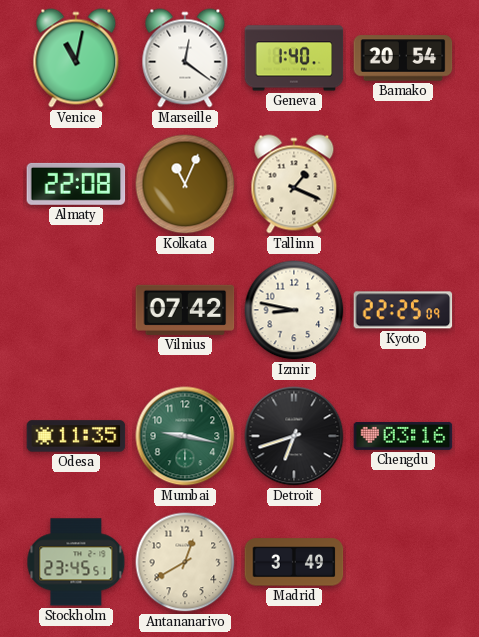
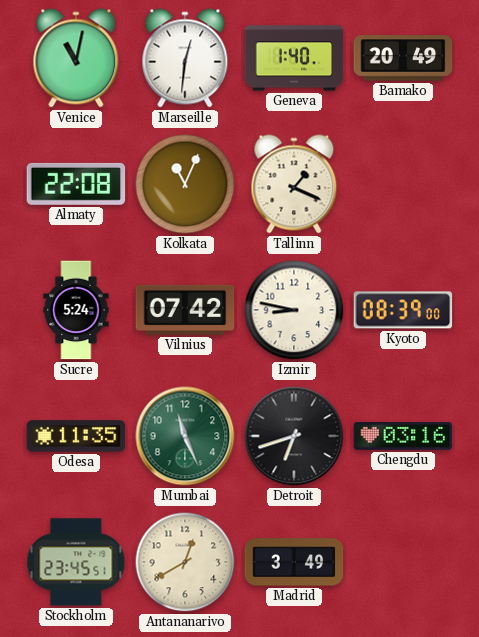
Marseille: 12:21 -> 12:31 (185, 58)
Bamako: 20:54 -> 20:49 (403, 58)
Sucre: none -> 5:24 (76, 310)
Kyoto: 22:25 -> 08:39 (403, 310)
Mumbai: 9:17 -> 11:26 (185, 436)
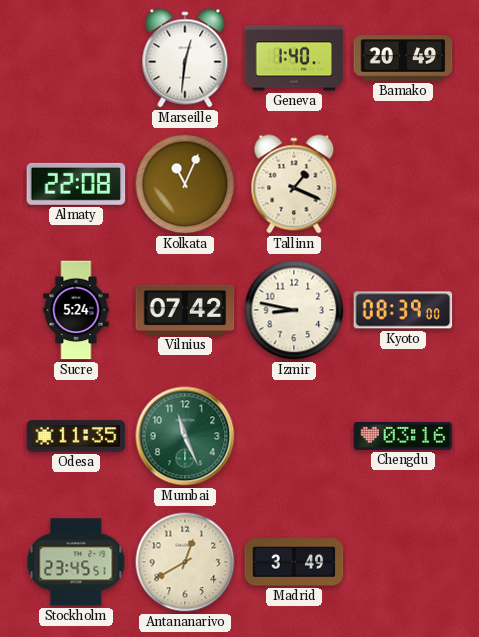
Venice: 11:02 -> none (76, 58)
Detroit: 6:42 -> none (294, 436)
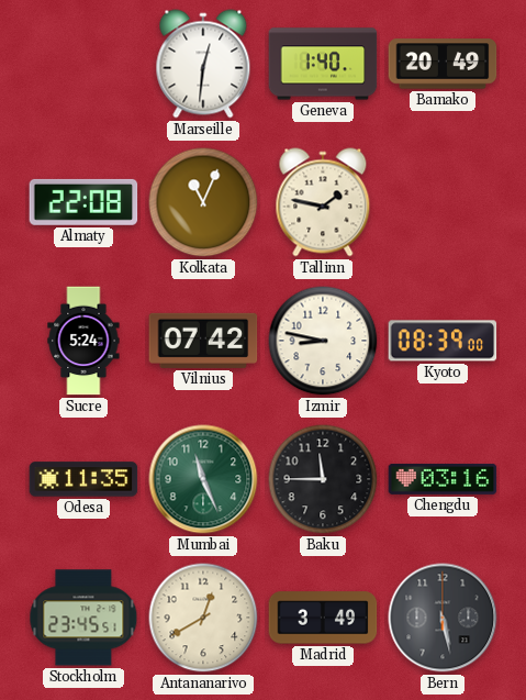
Tallinn: 1:19 -> 1:47 (323, 202)
Baku: none -> 11:45 (323, 479)
Bern: none -> 5:28 (443, 618)
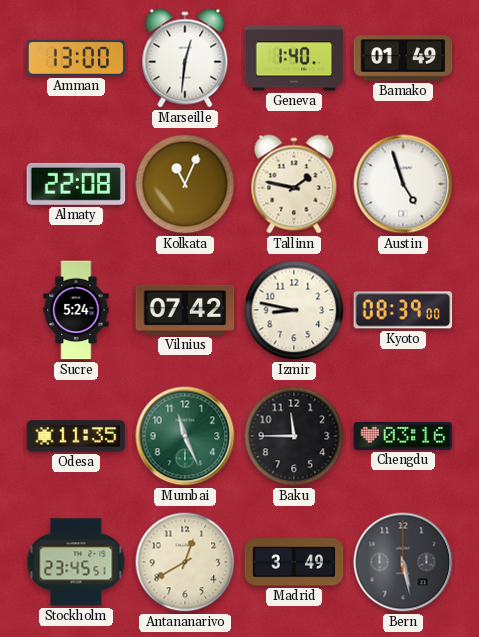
Amman: none -> 13:00 (76, 58)
Bamako: 20:49 -> 01:49 (403, 58)
Austin: none -> 4:57 (403, 184)
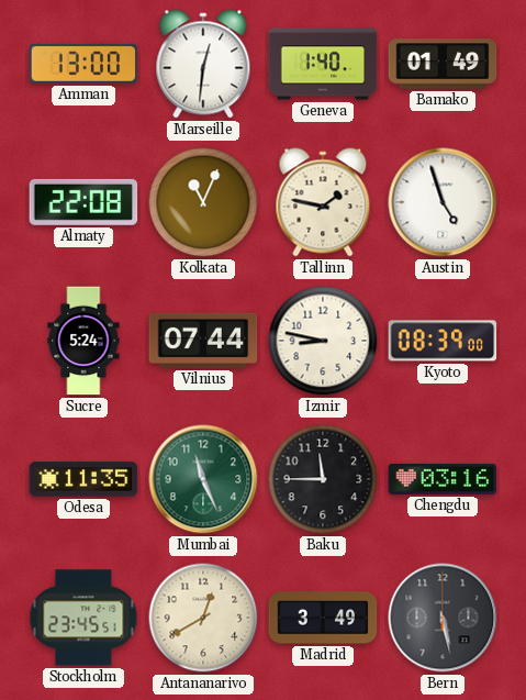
Vilnius: 07:42 -> 07:44 (203, 341)
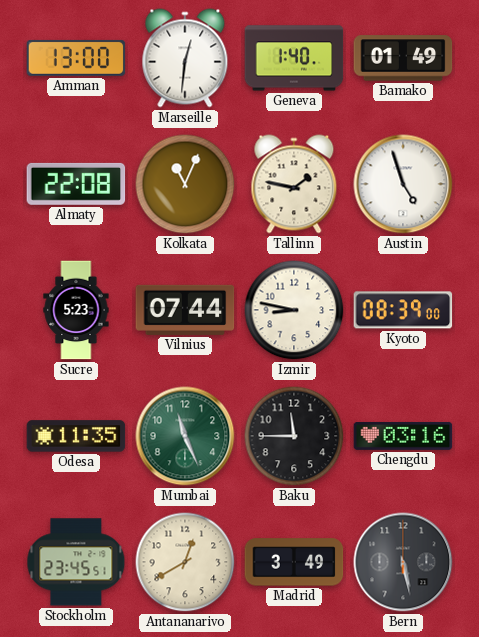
Sucre: 5:24 -> 5:23 (76, 310)
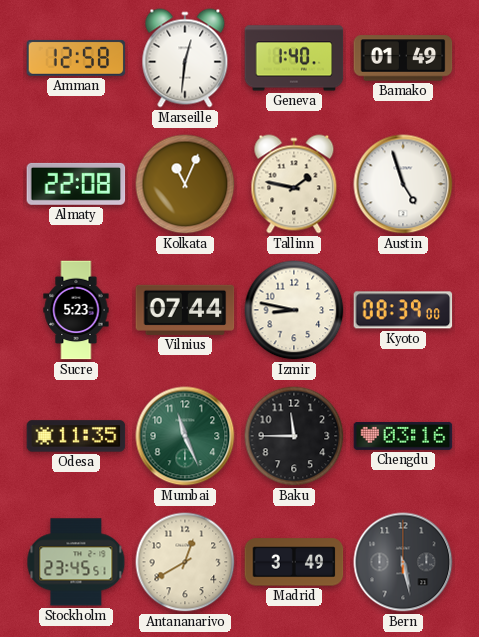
Amman: 13:00 -> 12:58 (76, 58)
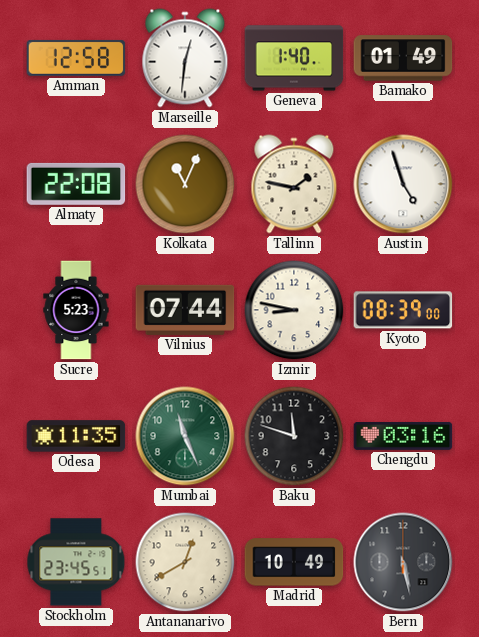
Baku: 11:45 -> 11:48 (294, 436)
Madrid: 3:49 -> 10:49 (294, 562)
